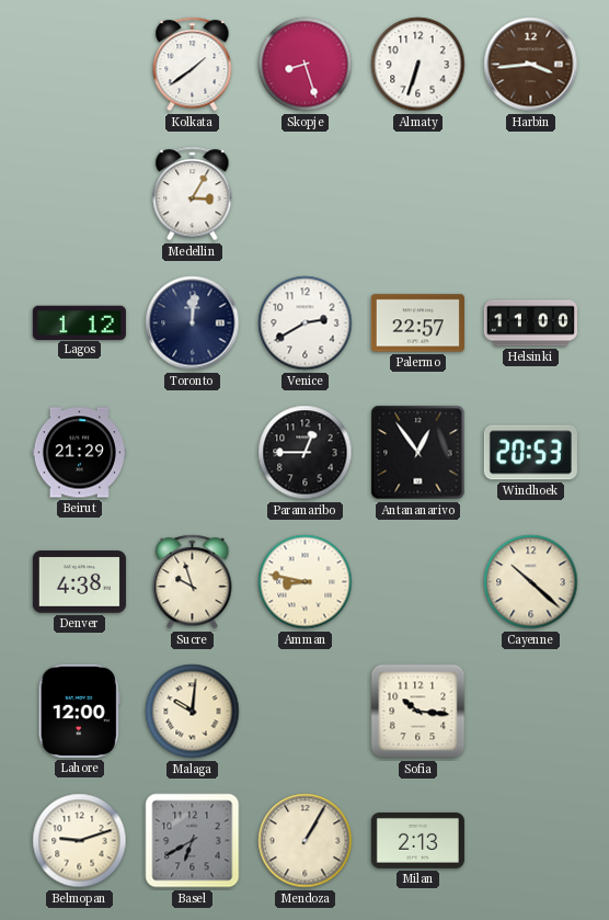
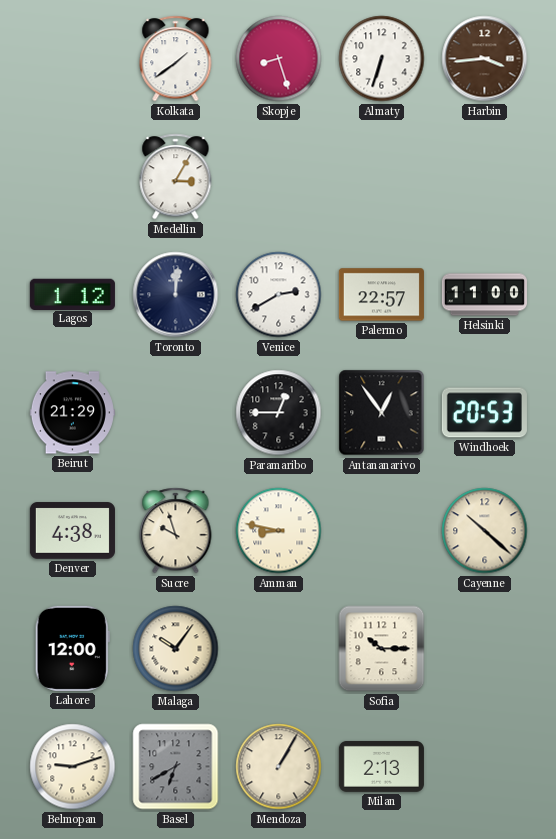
Malaga: 10:01 -> 10:06 (176, 649)
Sofia: 10:16 -> 10:15 (382, 649)
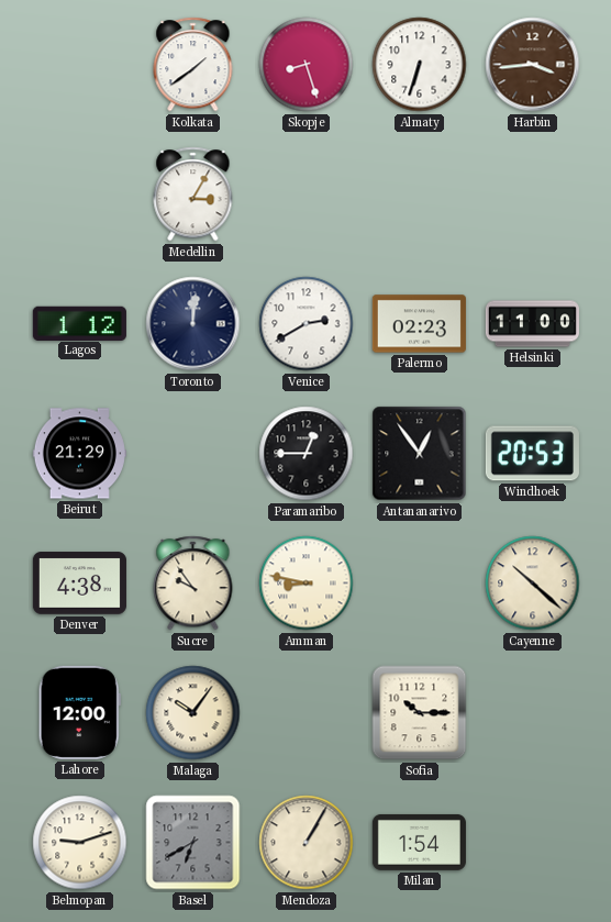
Palermo: 22:57 -> 02:23 (419, 324)
Sucre: 9:57 -> 9:54 (193, 584)
Milan: 2:13 -> 1:54 (419, 842)
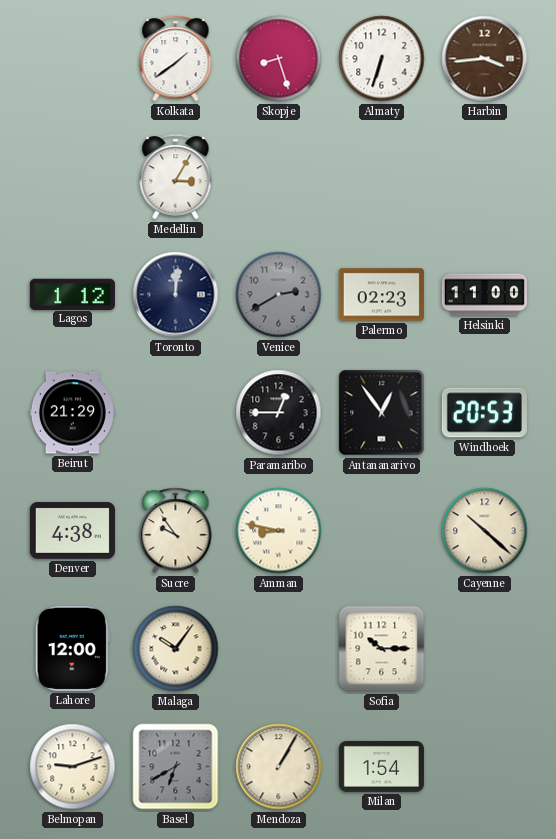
Venice dial: white -> grey (279, 295)
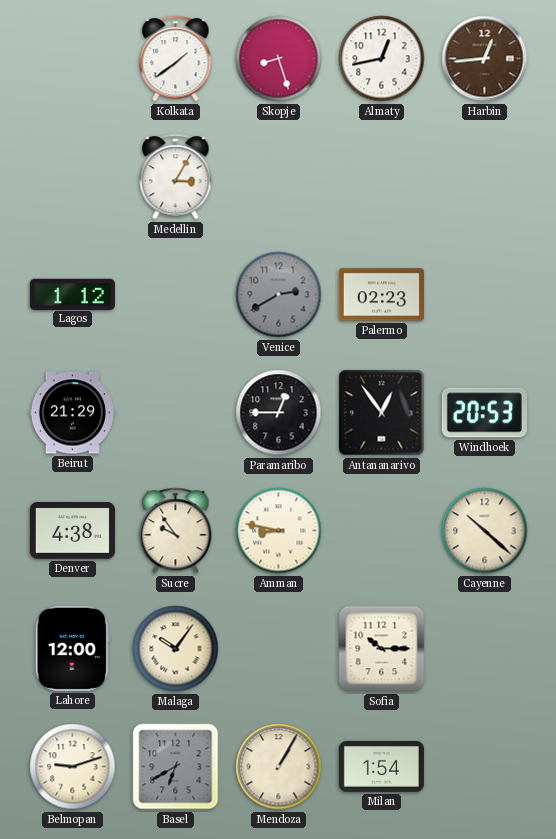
Almaty: 6:33 -> 12:43 (382, 59)
Harbin: 3:44 -> 12:44 (485, 59)
Toronto: 12:01 -> none (176, 295)
Helsinki: 11:00 -> none (484, 295)
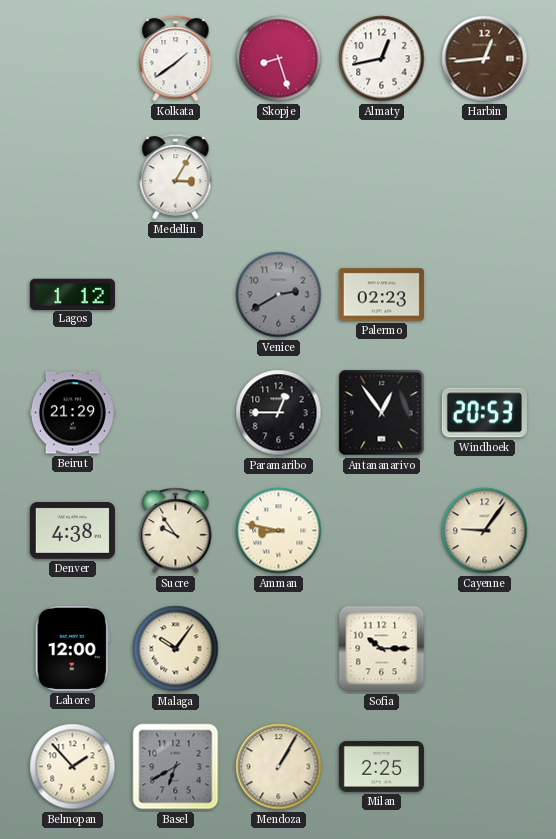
Cayenne: 10:22 -> 9:06 (485, 531)
Belmopan: 9:12 -> 1:53 (73, 767)
Milan: 1:54 -> 2:25 (381, 766)
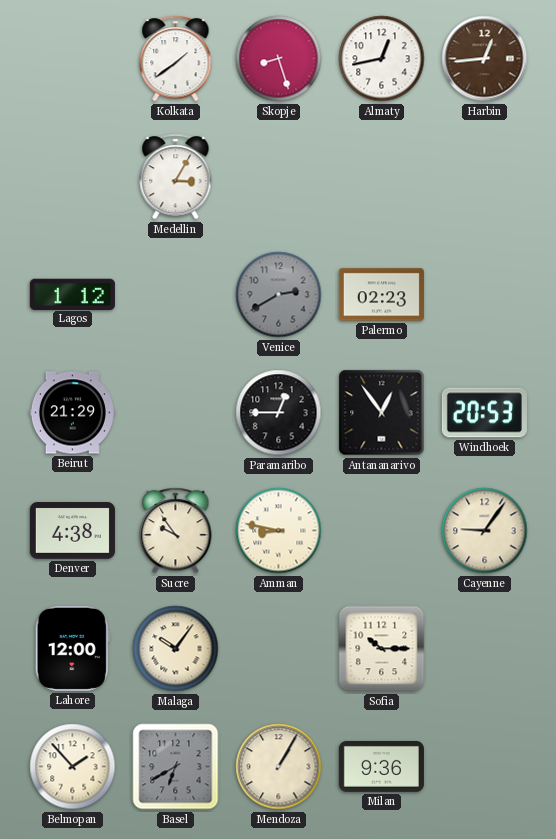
Milan: 2:25 -> 9:36 (381, 766)
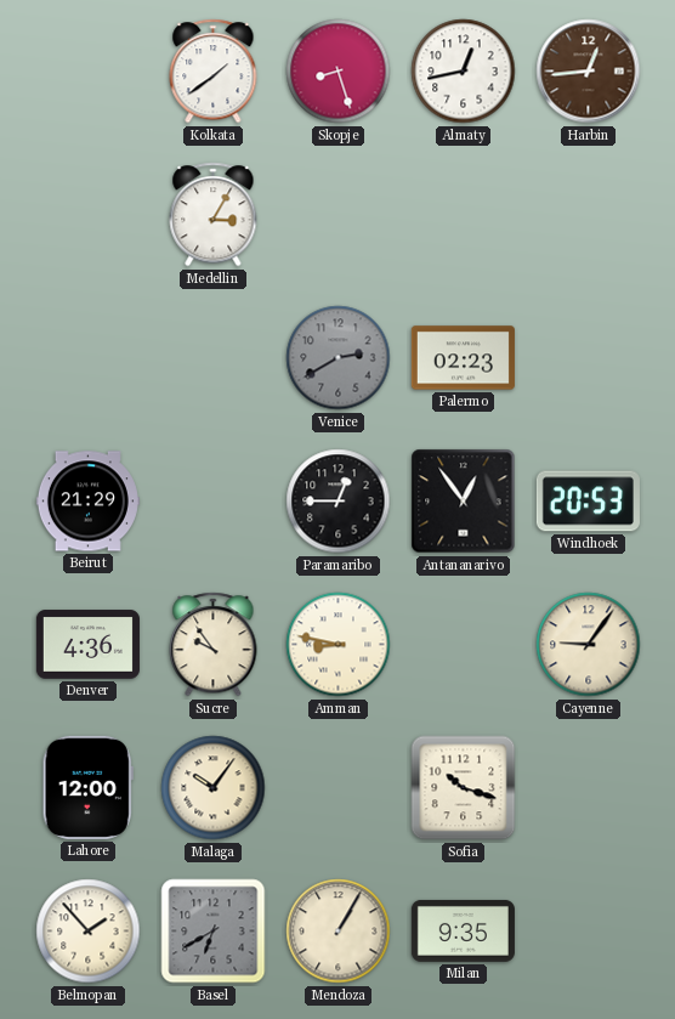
Lagos: 1:12 -> none (72, 294)
Denver: 4:38 -> 4:36 (87, 645)
Sofia: 10:15 -> 10:18 (464, 788)
Milan: 9:36 -> 9:35 (463, 930)
